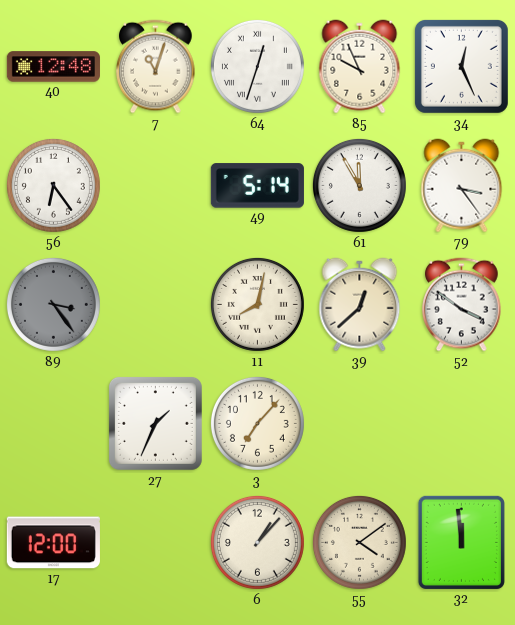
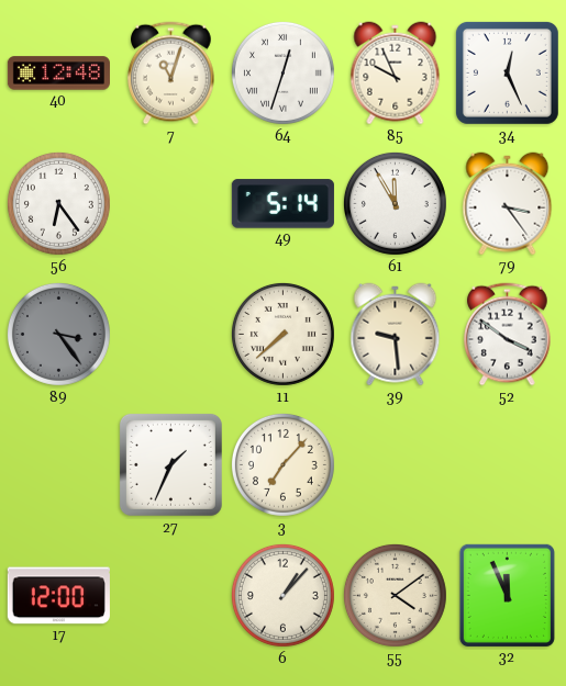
11: 8:02 -> 7:38 (282, 334)
39: 12:38 -> 9:29 (396, 335)
32: 11:59 -> 11:56 (507, 595)
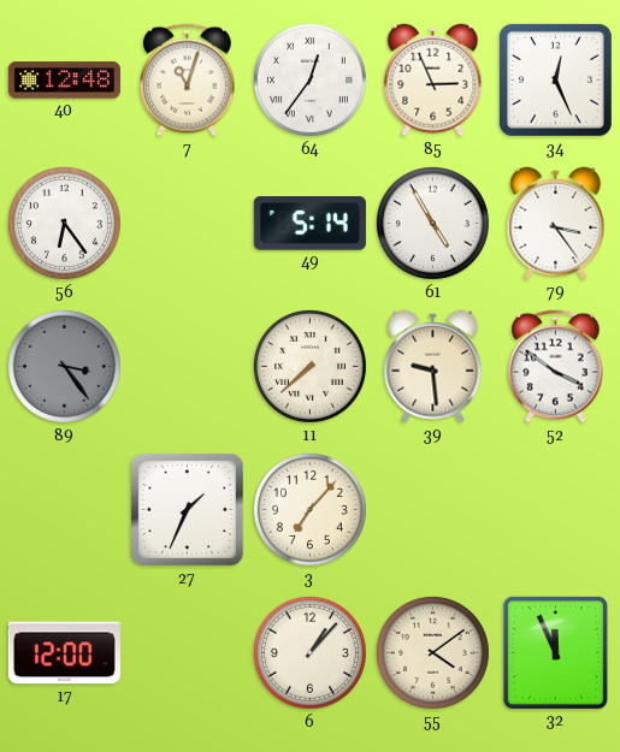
64: 12:33 -> 12:36 (309, 79)
85: 9:56 -> 2:56 (433, 81)
61: 11:55 -> 4:55 (432, 223)
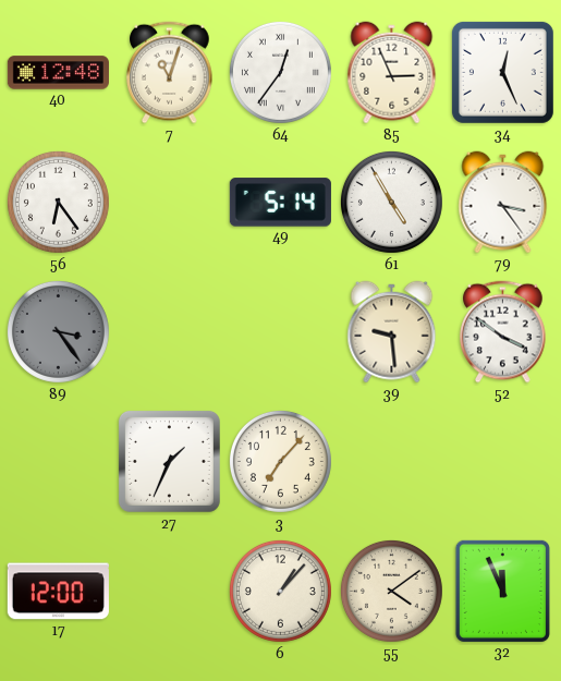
11: 7:38 -> none (309, 366)
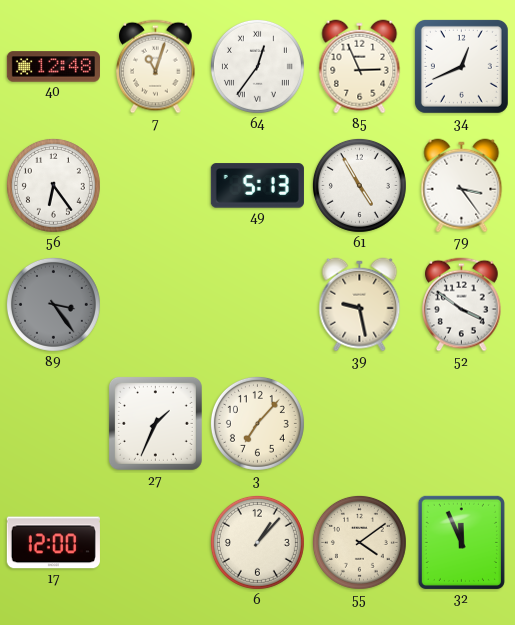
34: 12:26 -> 12:41 (461, 66)
49: 5:14 -> 5:13 (257, 186)
39: 9:29 -> 9:28 (360, 305)
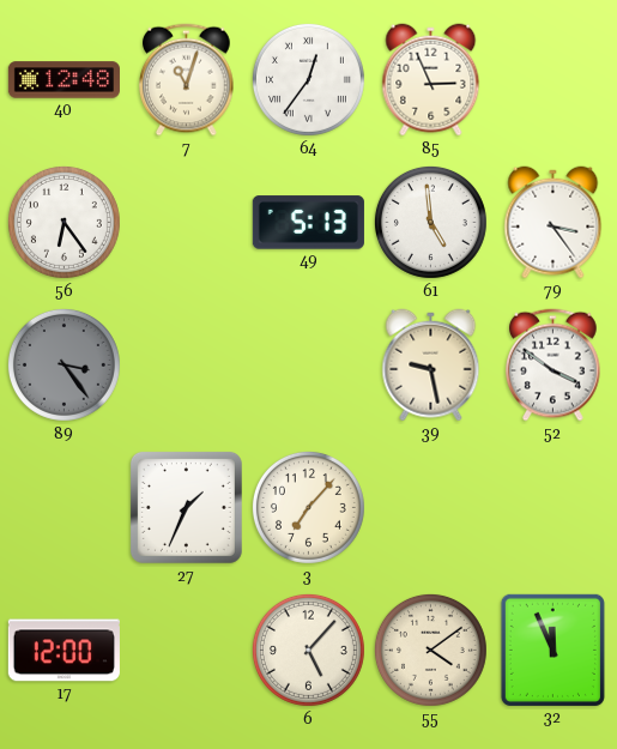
34: 12:41 -> none (461, 66)
61: 4:55 -> 4:59 (430, 222)
6: 1:07 -> 5:07 (308, 650)
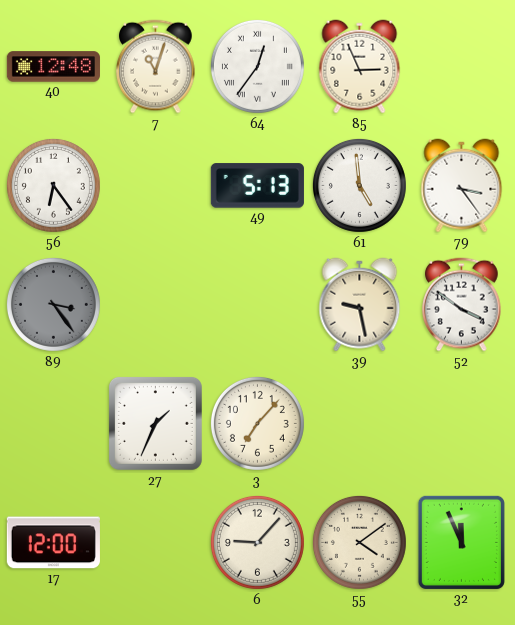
6: 5:07 -> 9:07 (257, 542)
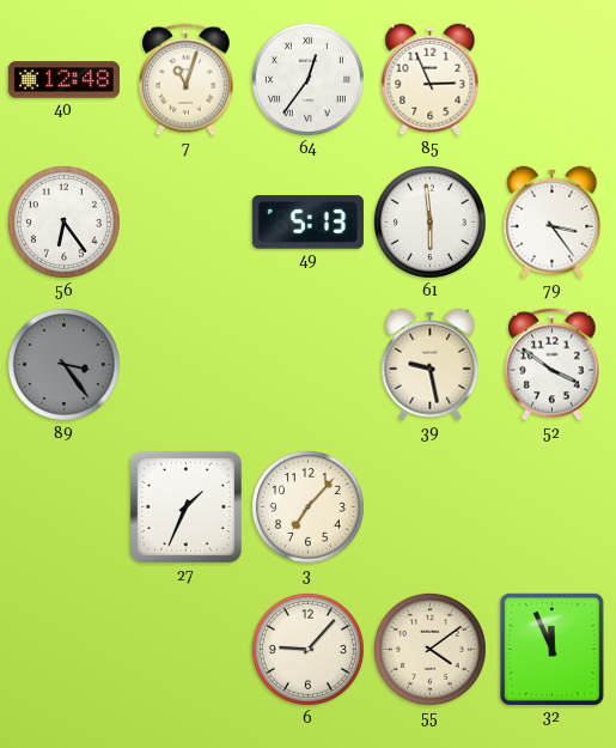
61: 4:59 -> 5:59 (429, 221)
17: 12:00 -> none (53, 543)
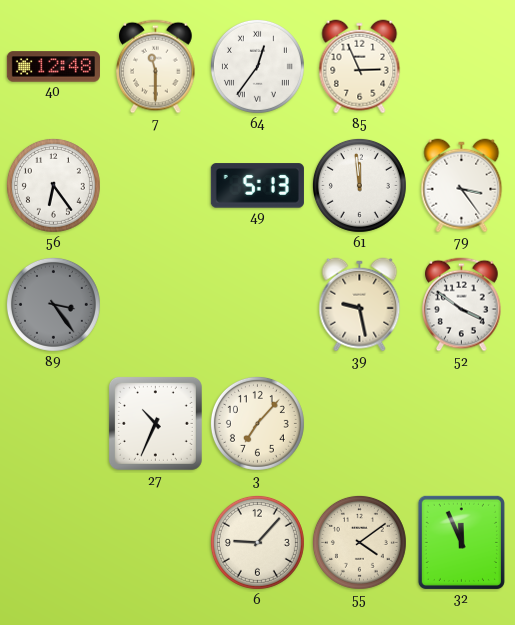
7: 11:03 -> 11:30 (156, 67)
61: 5:59 -> 11:59 (359, 185)
27: 1:34 -> 10:34 (155, 423)
